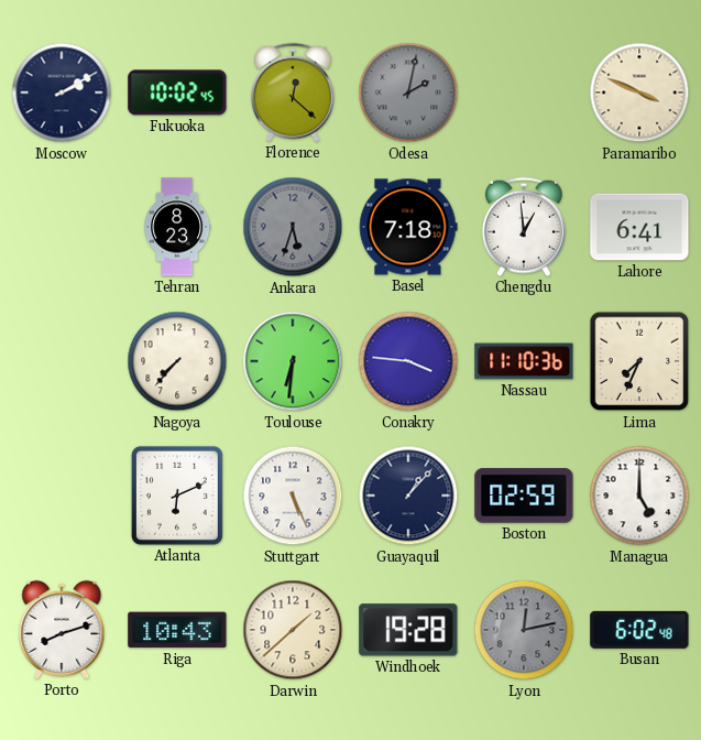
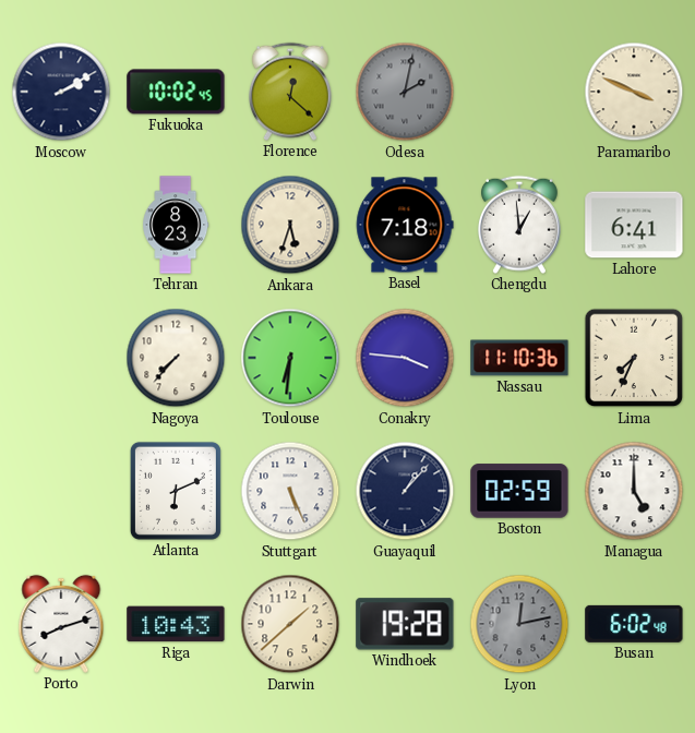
Ankara dial: grey -> cream (290, 225)
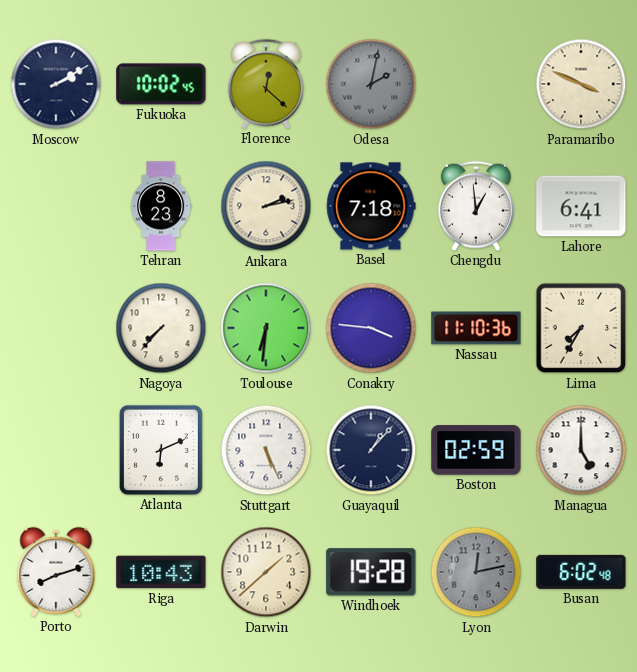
Ankara: 5:33 -> 2:13 (266, 206)
Lima: 7:34 -> 7:35 (581, 328)
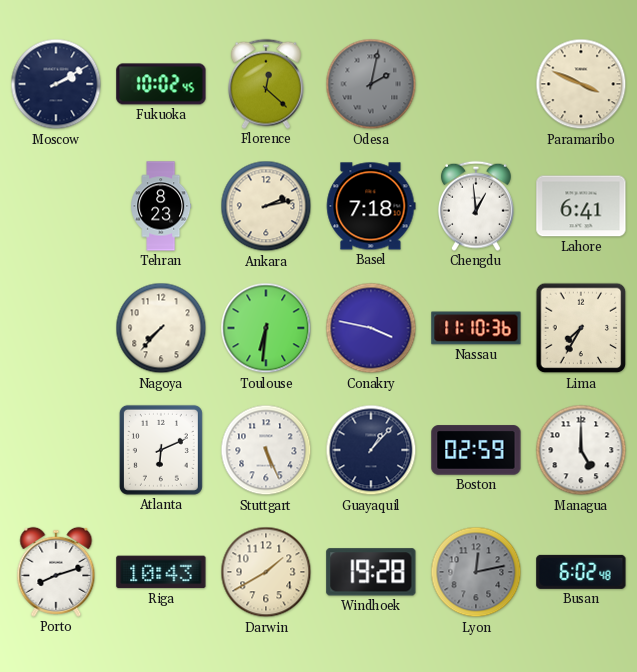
Conakry: 3:46 -> 3:47 (371, 328)
Darwin: 1:38 -> 1:40 (266, 572)
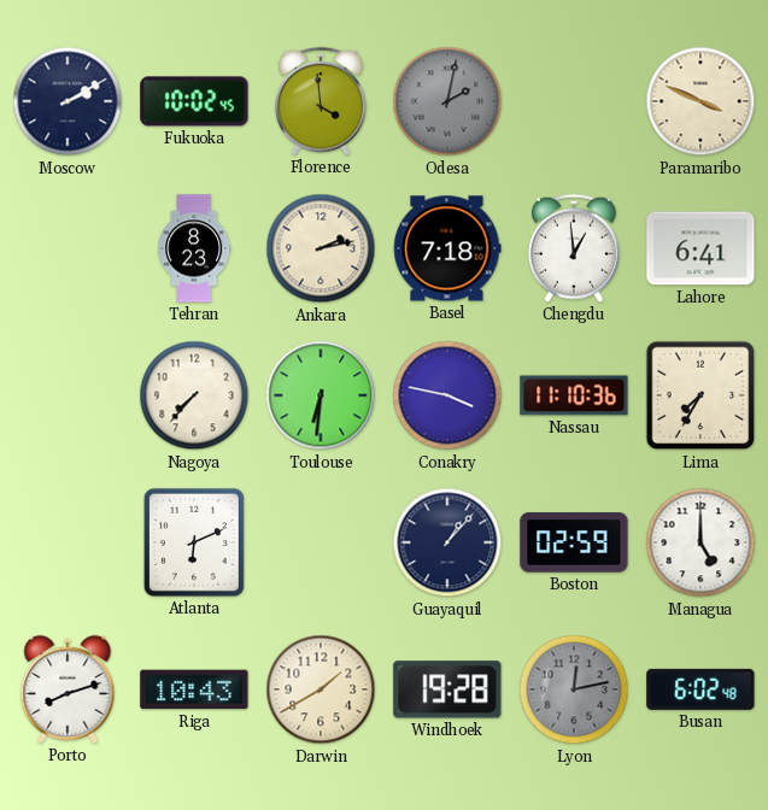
Florence: 12:22 -> 3:59 (321, 101)
Stuttgart: 5:26 -> none (266, 450)
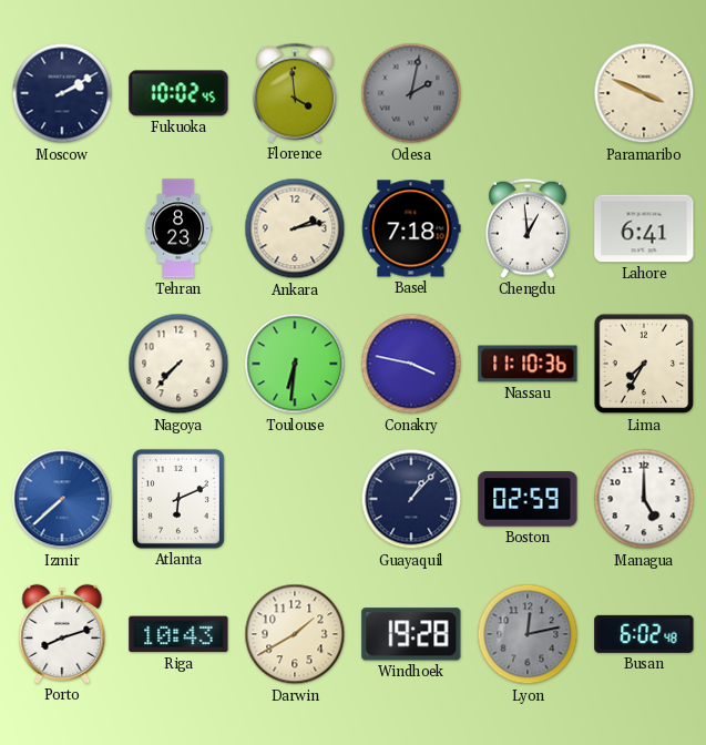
Izmir: none -> 7:38 (62, 499)
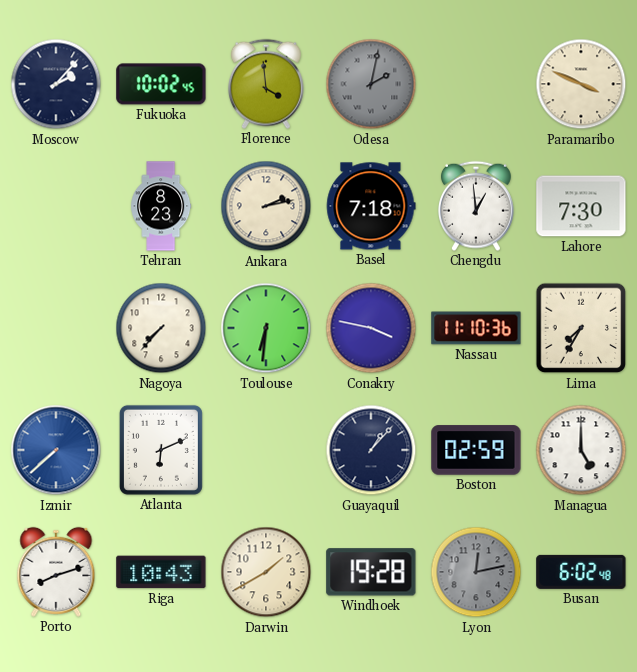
Moscow: 2:10 -> 2:07 (56, 84)
Lahore: 6:41 -> 7:30 (581, 206)
